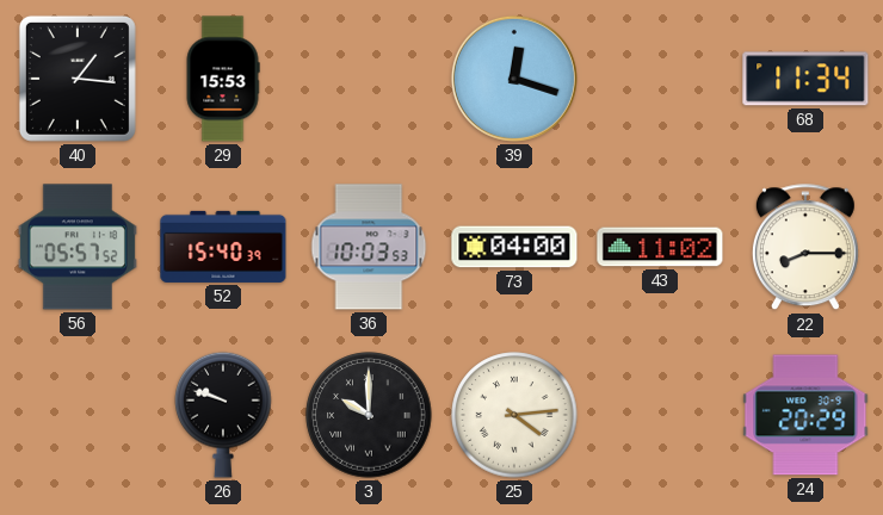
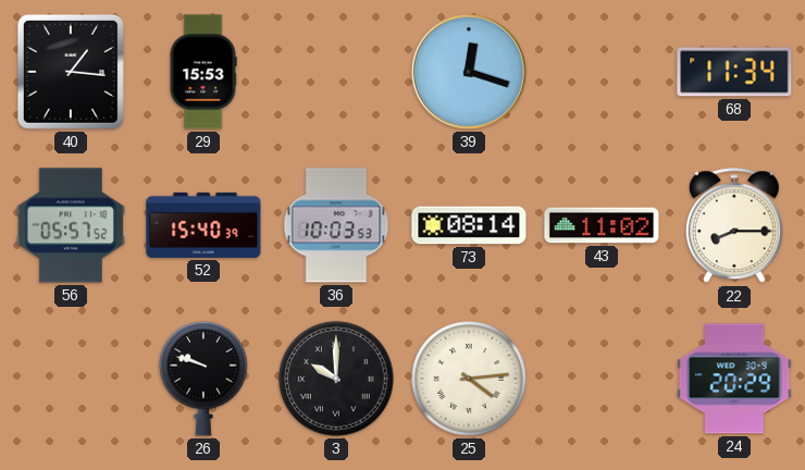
73: 04:00 -> 08:14 (469, 225)
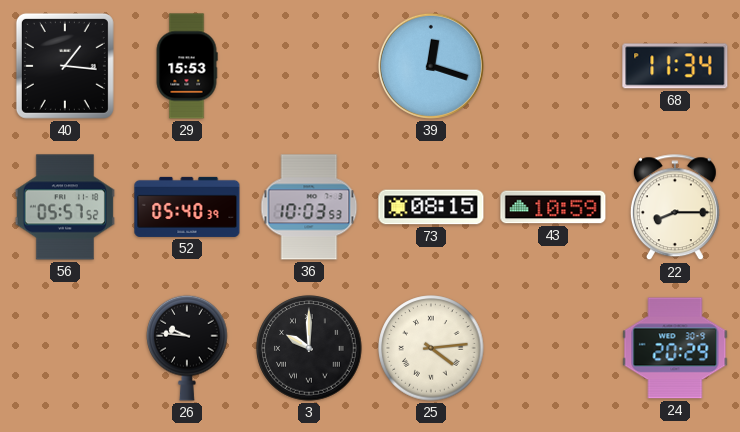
52: 15:40 -> 05:40 (187, 207)
73: 08:14 -> 08:15 (431, 207)
43: 11:02 -> 10:59 (553, 207)
26: 9:48 -> 9:46 (187, 348)
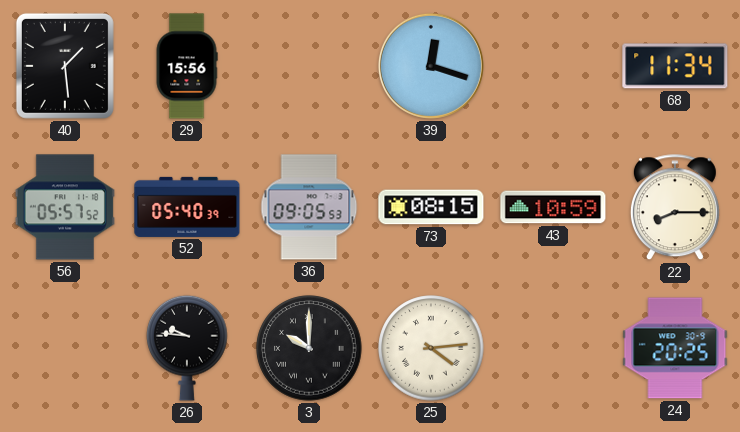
40: 1:16 -> 1:29 (65, 66)
29: 15:53 -> 15:56 (187, 66)
36: 10:03 -> 09:05 (309, 207)
24: 20:29 -> 20:25 (675, 348)
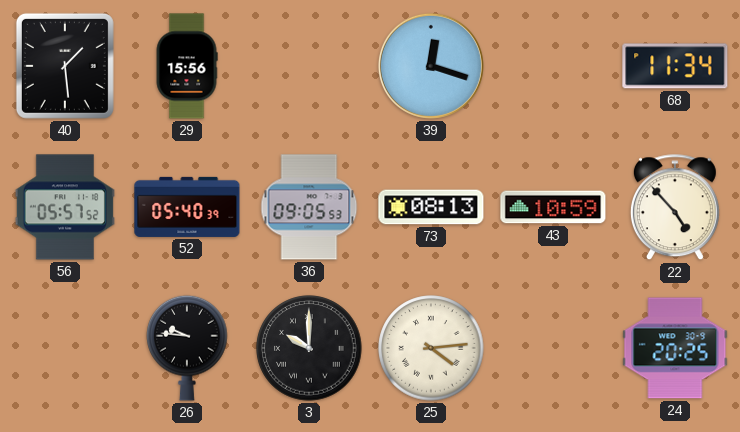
73: 08:15 -> 08:13 (431, 207)
22: 8:15 -> 4:53 (675, 208)
